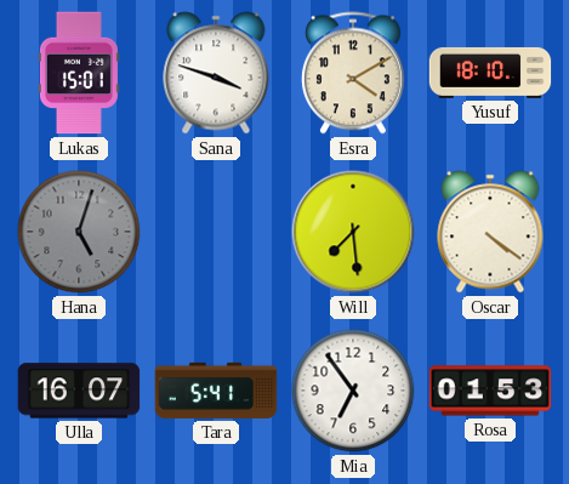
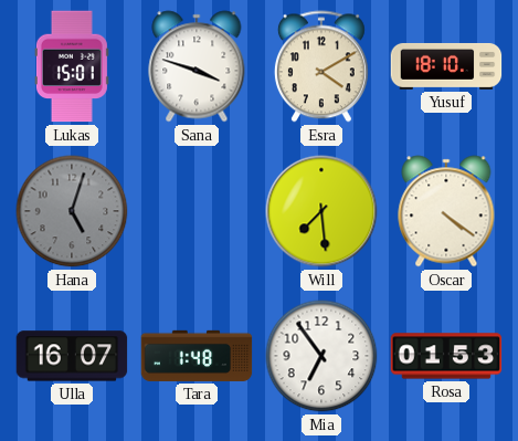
Tara: 5:41 -> 1:48 (197, 356)
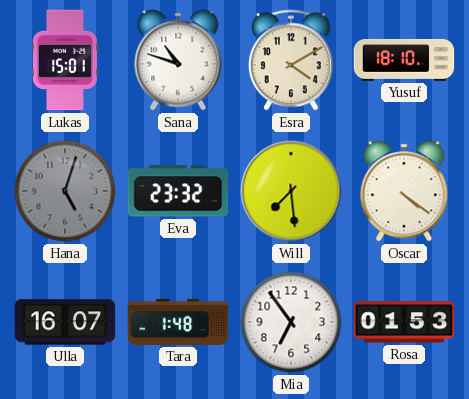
Sana: 3:48 -> 10:48 (178, 60)
Eva: none -> 23:32 (178, 191)
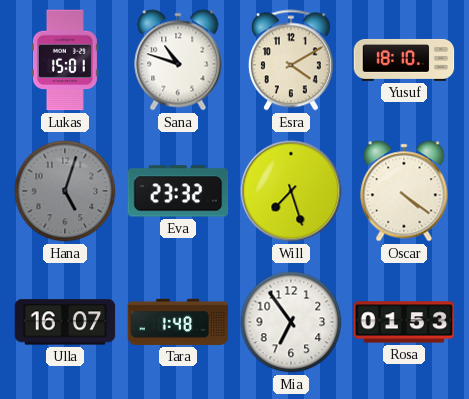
Will: 7:29 -> 7:27 (291, 191)
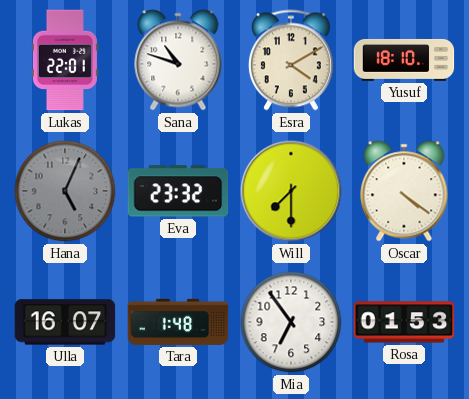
Lukas: 15:01 -> 22:01 (65, 60)
Hana: 5:03 -> 5:04 (65, 191)
Will: 7:27 -> 7:30 (291, 191)
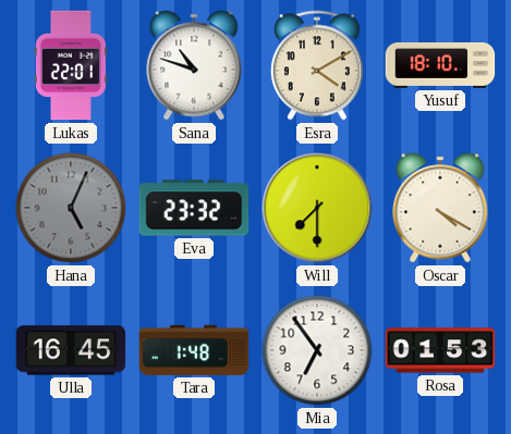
Oscar: 4:21 -> 4:20 (440, 208)
Ulla: 16:07 -> 16:45 (71, 350)
